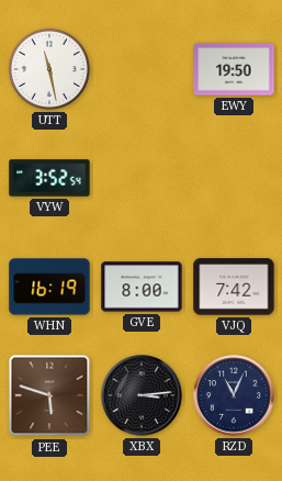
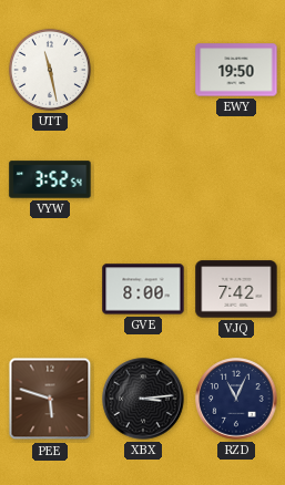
WHN: 16:19 -> none (49, 287)
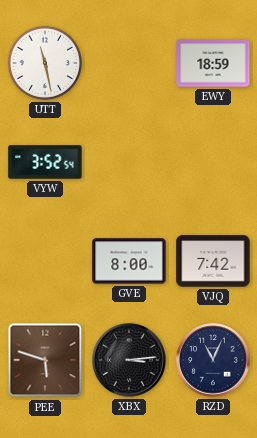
EWY: 19:50 -> 18:59 (213, 63)
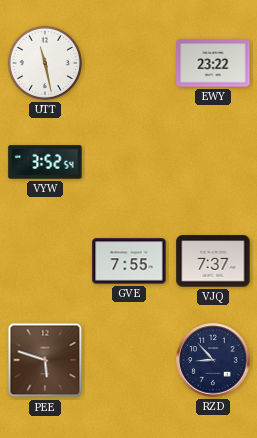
EWY: 18:59 -> 23:22 (213, 63)
GVE: 8:00 -> 7:55 (129, 261)
VJQ: 7:42 -> 7:37 (213, 261)
XBX: 3:14 -> none (129, 360)
RZD: 11:04 -> 8:53 (213, 360)
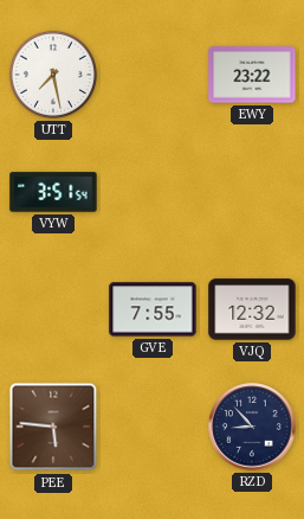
UTT: 11:28 -> 7:28 (53, 75)
VYW: 3:52 -> 3:51 (53, 192)
VJQ: 7:37 -> 12:32 (252, 309)
PEE: 5:48 -> 5:46 (53, 427)
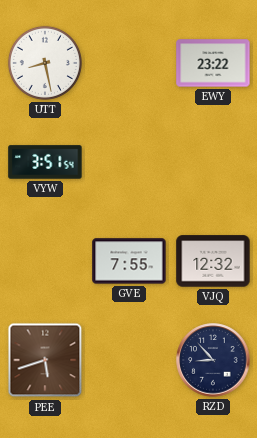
UTT: 7:28 -> 8:28 (45, 63)
PEE: 5:46 -> 5:42 (45, 360)
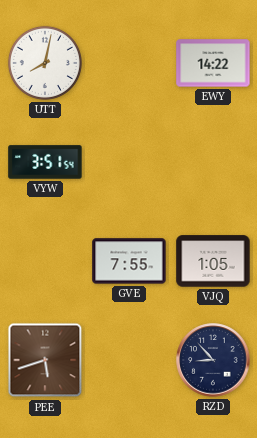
UTT: 8:28 -> 8:02 (45, 63)
EWY: 23:22 -> 14:22 (213, 63)
VJQ: 12:32 -> 1:05 (213, 261)
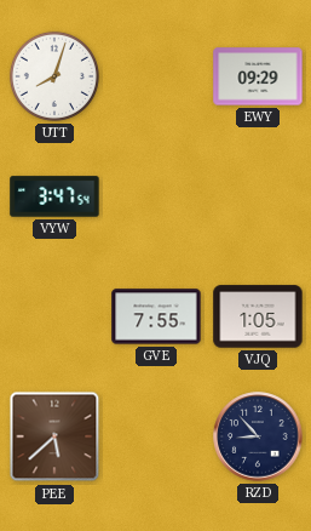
UTT: 8:02 -> 8:03 (54, 76)
EWY: 14:22 -> 09:29 (258, 76)
VYW: 3:51 -> 3:47 (54, 196)
PEE: 5:42 -> 5:38 (54, 436)
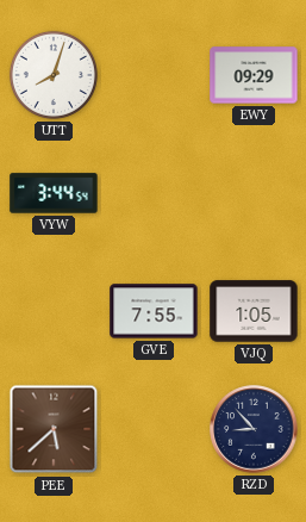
VYW: 3:47 -> 3:44 (54, 193)
